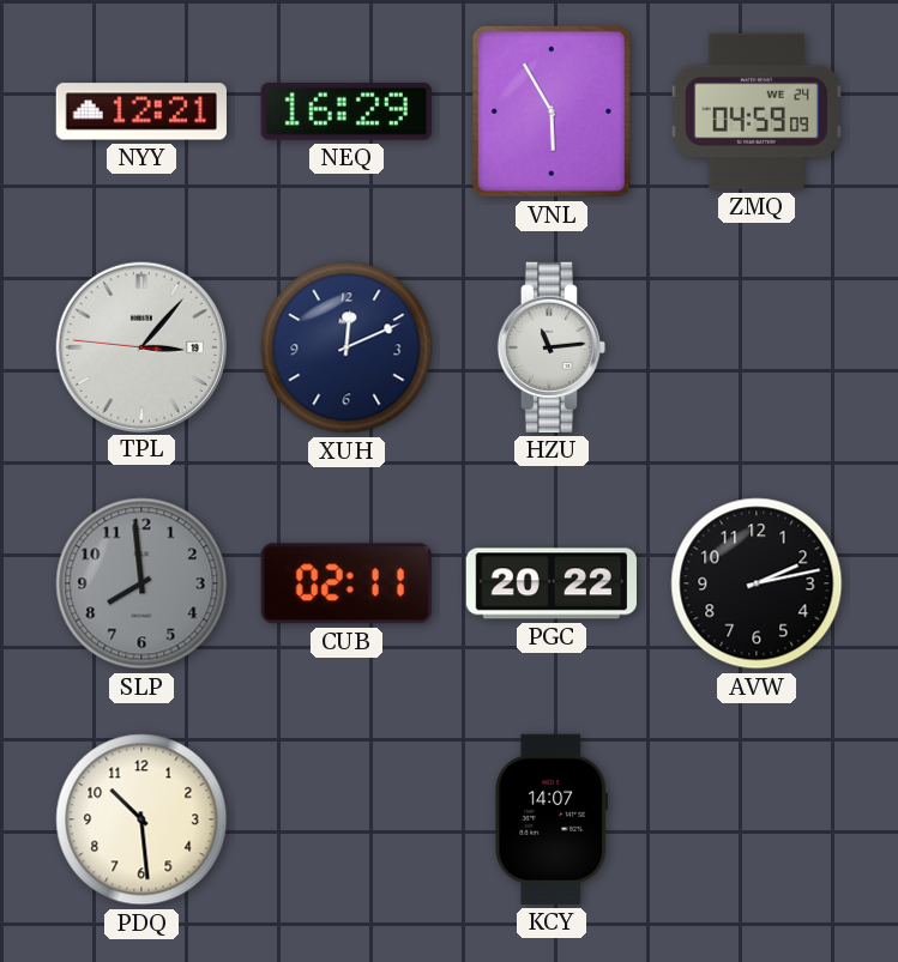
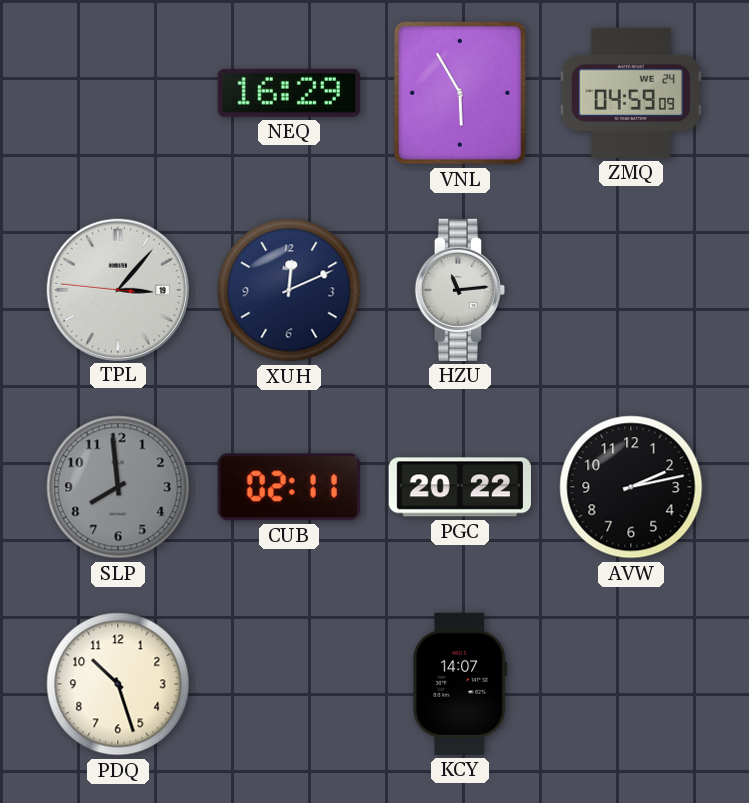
NYY: 12:21 -> none (141, 111)
PDQ: 10:29 -> 10:27 (118, 684)
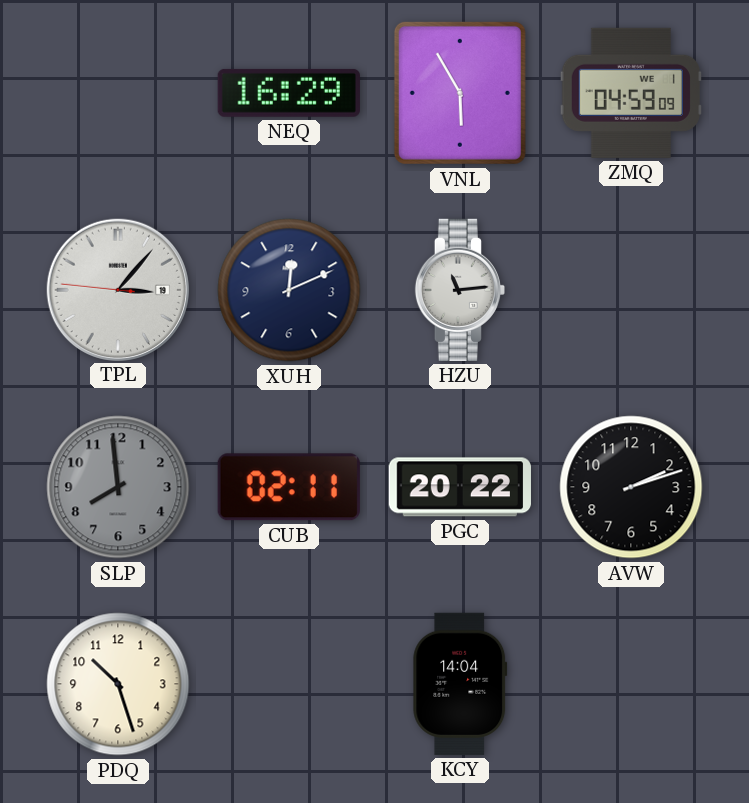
ZMQ date: WE 24 -> WE 1 (631, 93)
AVW: 2:13 -> 2:12 (631, 487)
KCY: 14:07 -> 14:04 (460, 684)
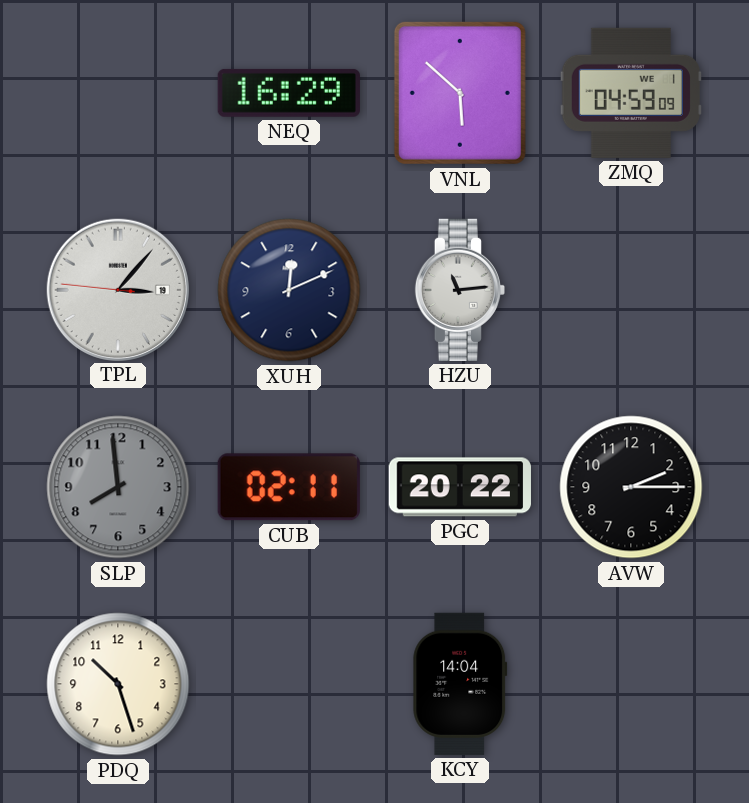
VNL: 5:55 -> 5:52 (460, 93)
AVW: 2:12 -> 2:15 (631, 487)
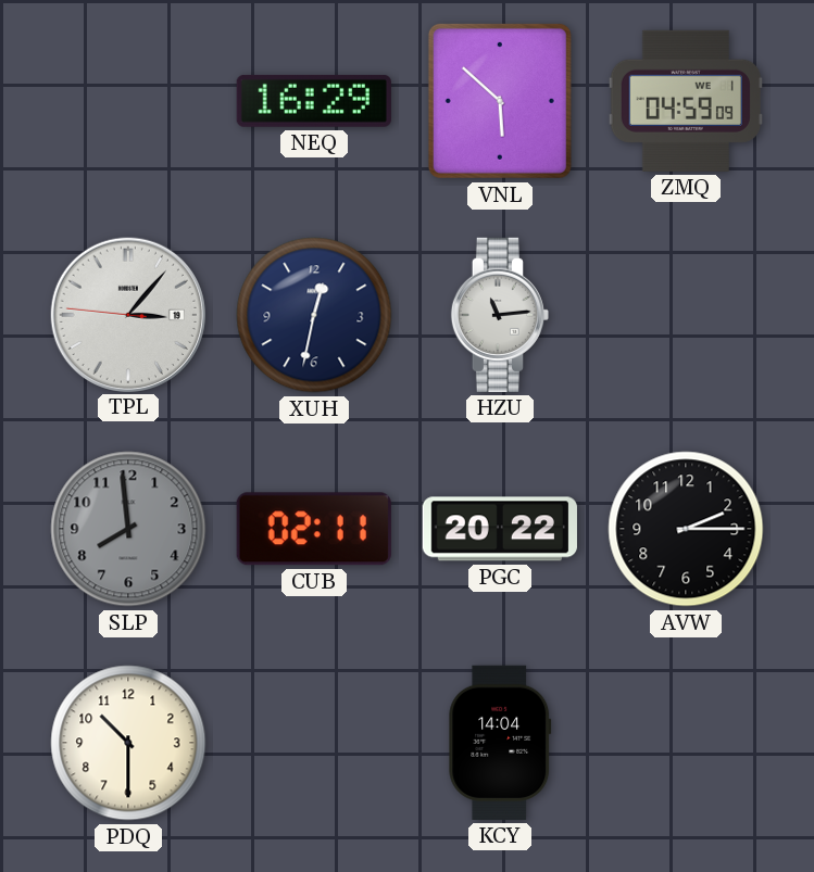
XUH: 12:11 -> 12:32 (314, 315)
PDQ: 10:27 -> 10:30 (128, 743)
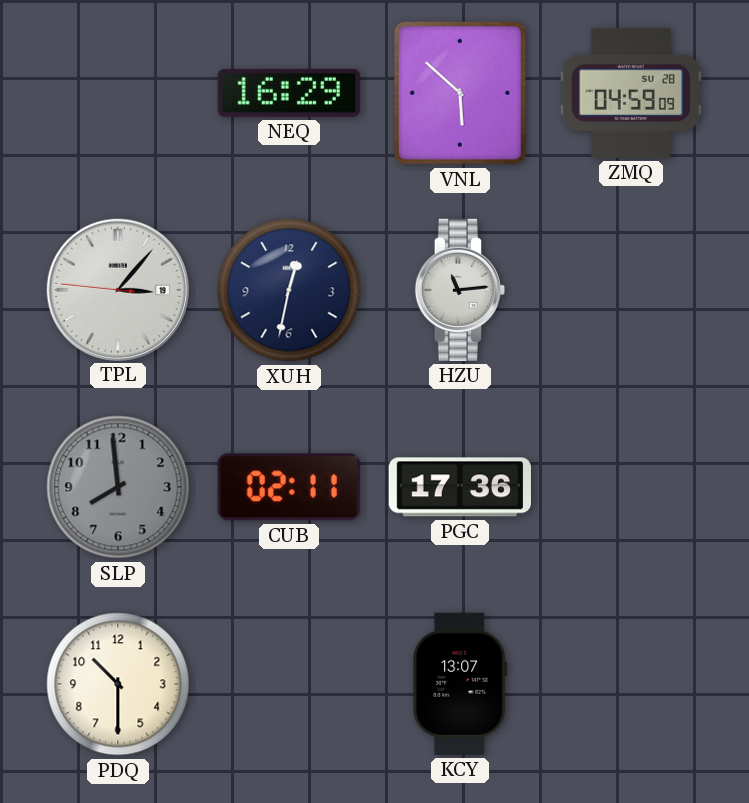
ZMQ date: WE 1 -> SU 28 (631, 93)
PGC: 20:22 -> 17:36 (460, 487)
AVW: 2:15 -> none (686, 529)
KCY: 14:04 -> 13:07 (460, 684)
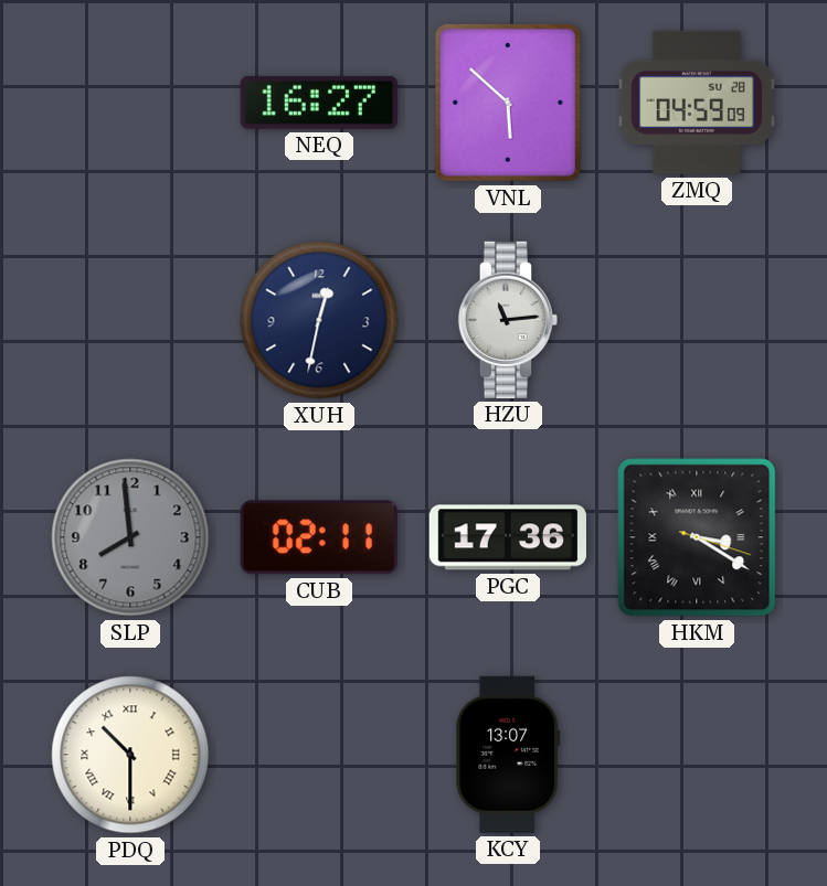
NEQ: 16:29 -> 16:27 (319, 103)
TPL: 3:06 -> none (117, 289)
HKM: none -> 3:20 (697, 537)
PDQ numerals: Arabic -> Roman (130, 755)
